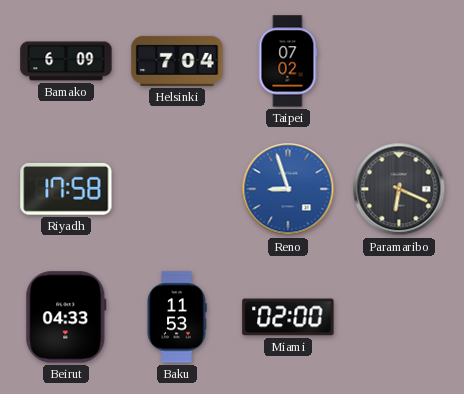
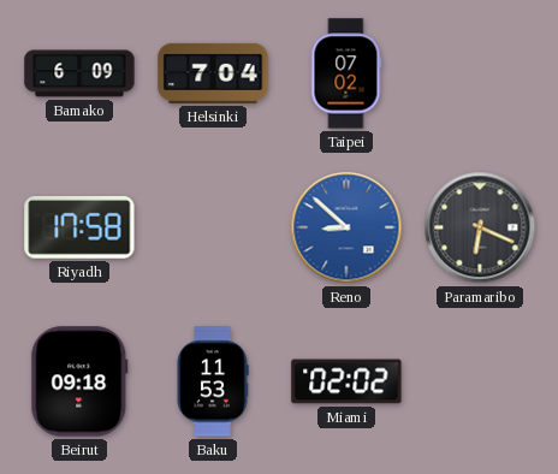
Reno: 8:57 -> 8:52 (346, 227)
Beirut: 04:33 -> 09:18 (79, 381)
Miami: 02:00 -> 02:02 (346, 381)
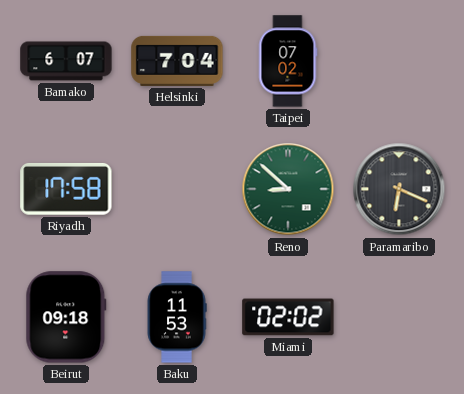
Bamako: 6:09 -> 6:07 (66, 61)
Reno dial: blue -> green (288, 189)
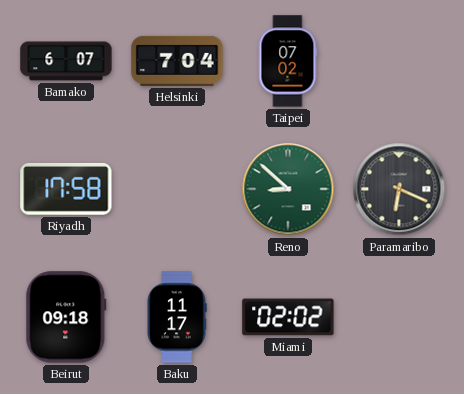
Baku: 11:53 -> 11:17 (177, 317)
